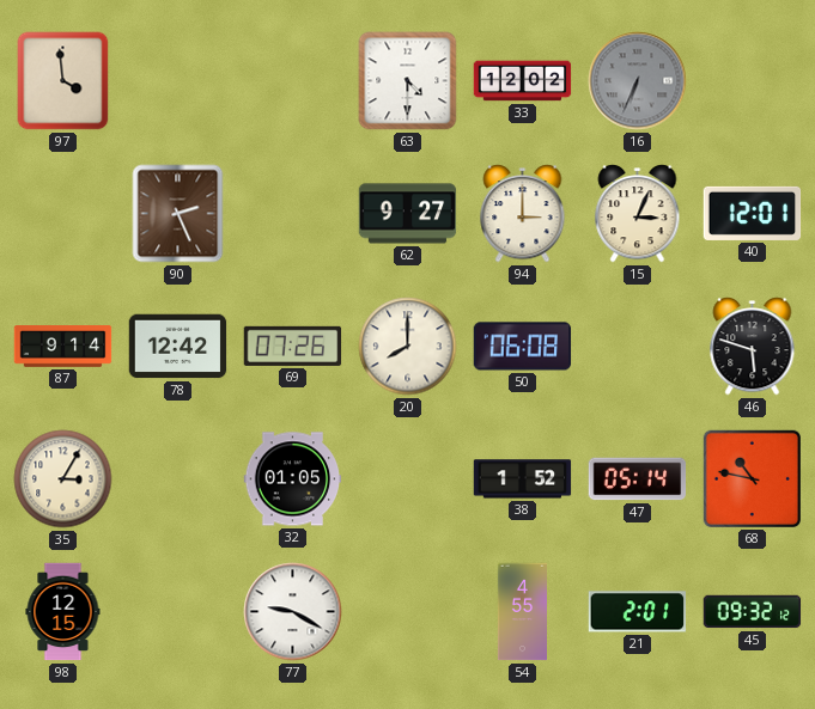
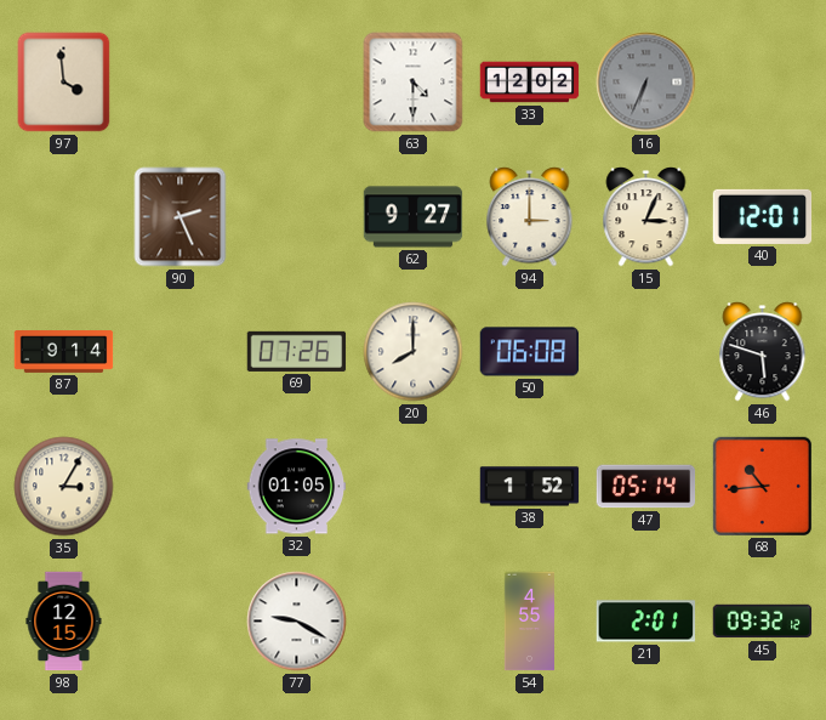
78: 12:42 -> none (178, 347)
68: 10:47 -> 10:44 (762, 486)
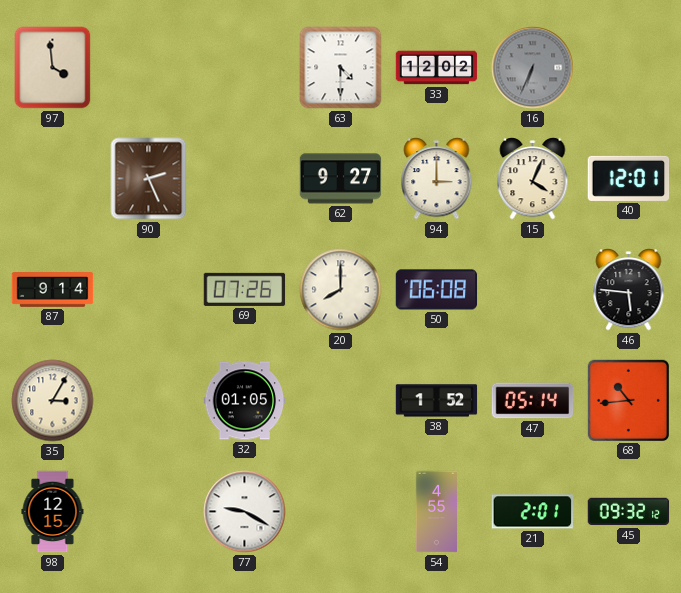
15: 3:04 -> 4:04 (533, 179)
46: 5:48 -> 5:46 (629, 290)
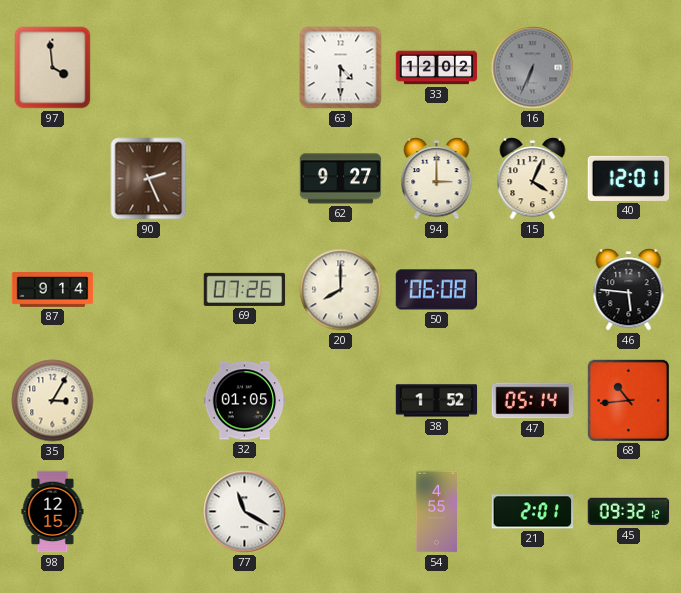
77: 9:20 -> 11:20 (245, 512)
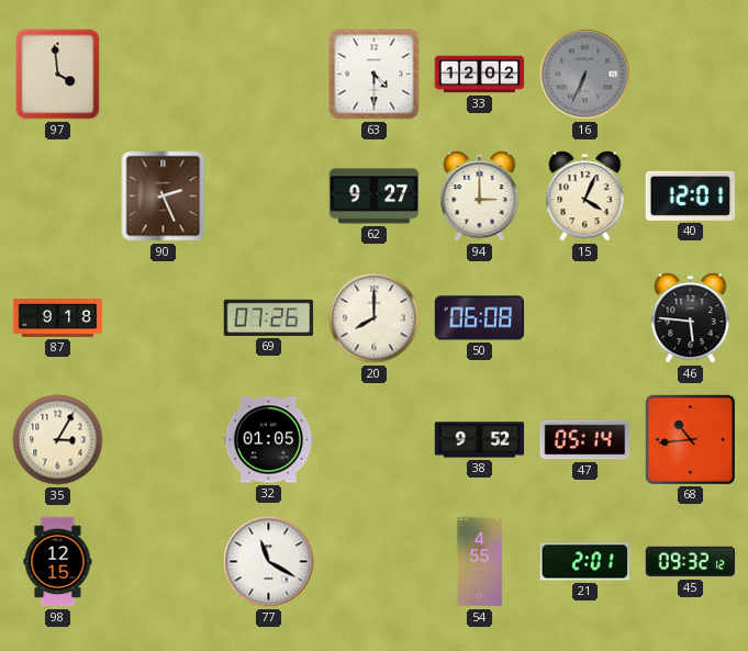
87: 9:14 -> 9:18 (58, 318)
38: 1:52 -> 9:52 (480, 440)
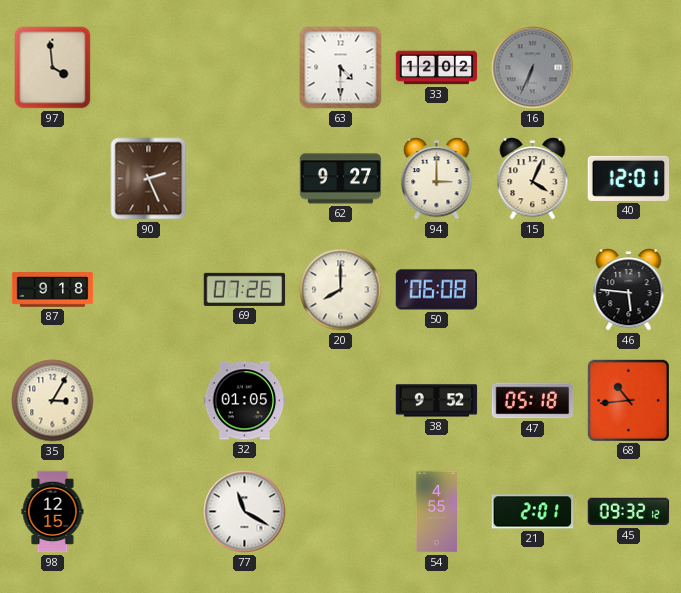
47: 05:14 -> 05:18 (533, 401)
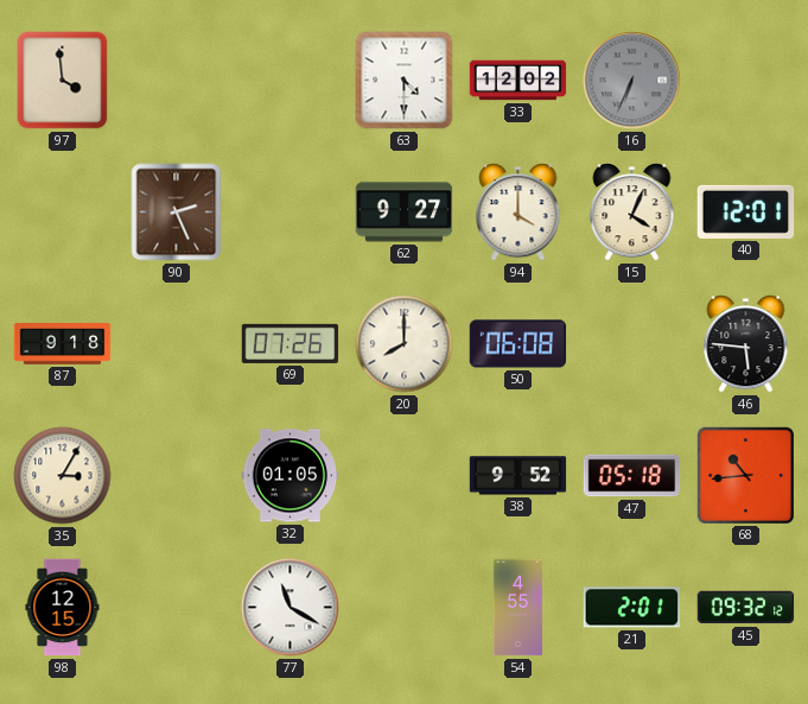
94: 3:00 -> 4:00 (518, 213)
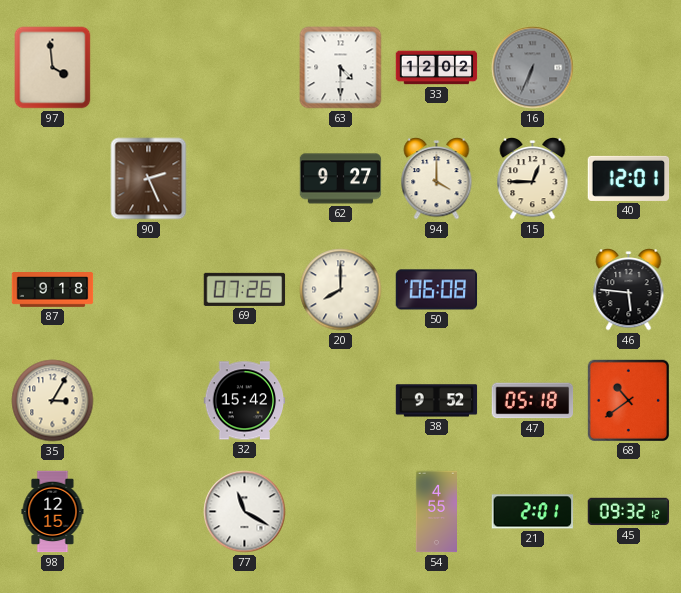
15: 4:04 -> 12:45 (533, 179)
32: 01:05 -> 15:42 (245, 401)
68: 10:44 -> 10:39 (628, 400)
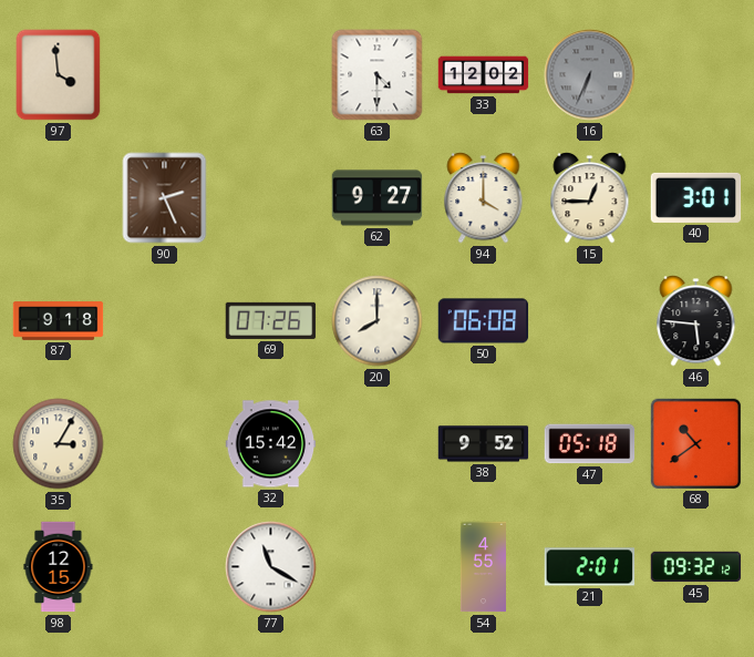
40: 12:01 -> 3:01 (696, 197)
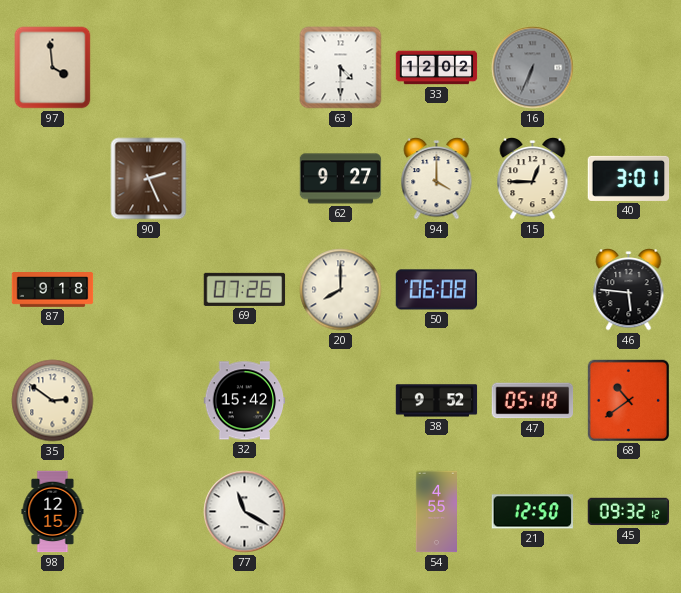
35: 3:05 -> 2:51 (53, 401)
21: 2:01 -> 12:50 (533, 512)
